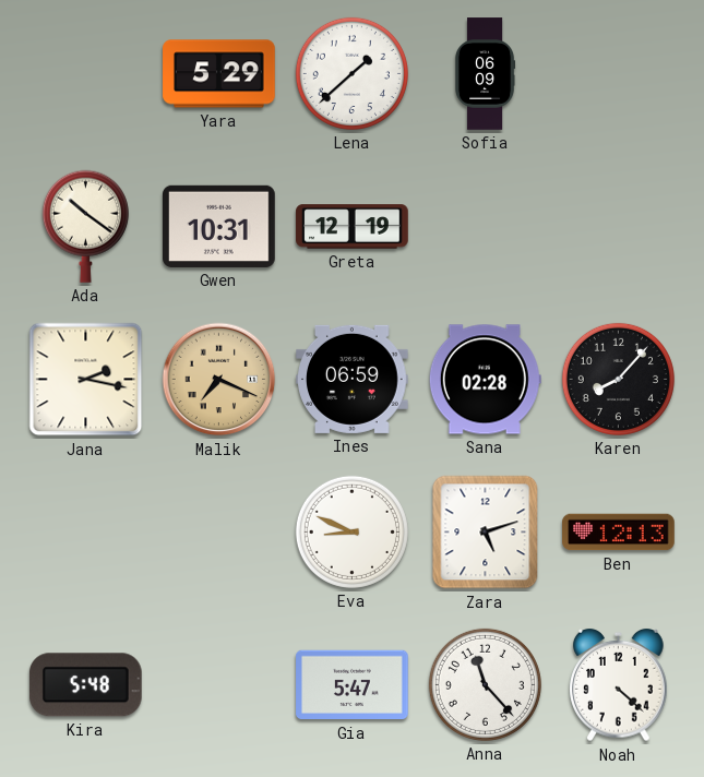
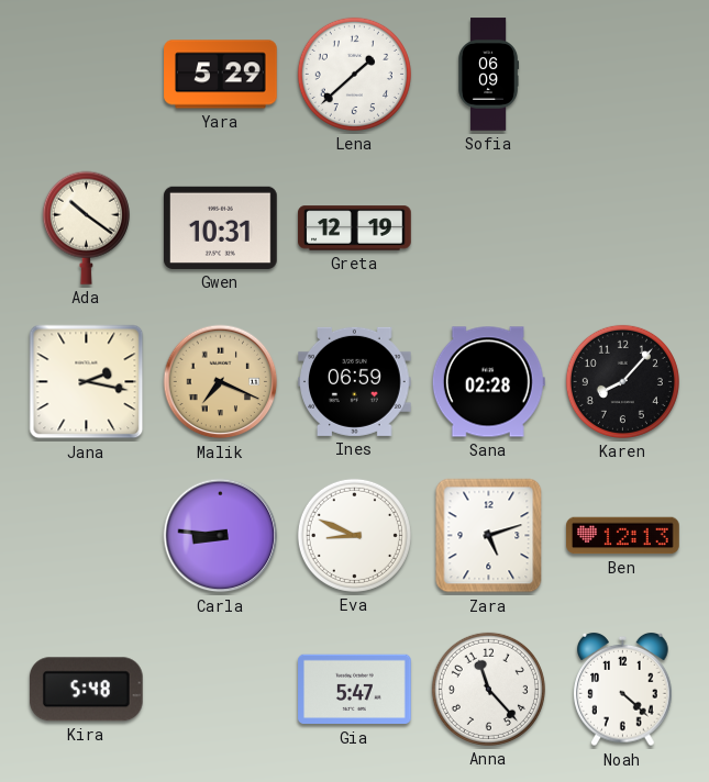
Carla: none -> 8:46 (221, 536)
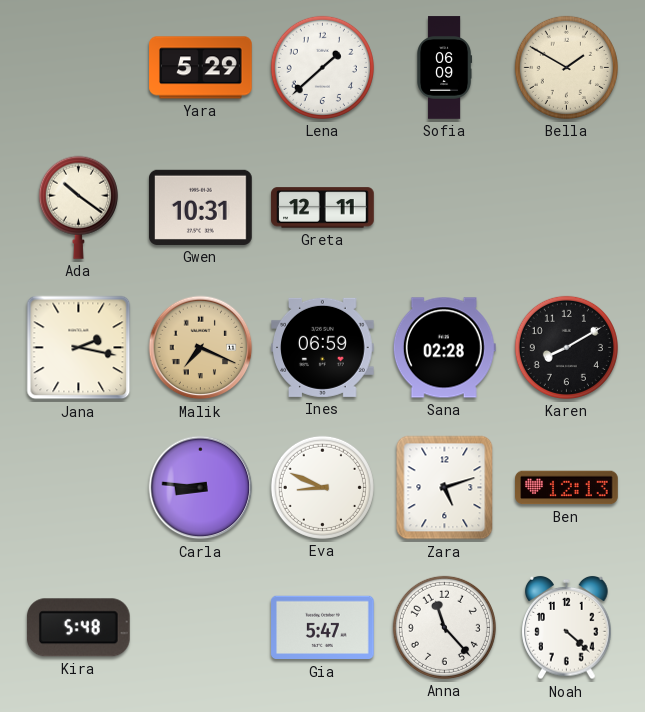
Bella: none -> 1:50 (566, 67)
Greta: 12:19 -> 12:11 (323, 208)
Karen: 8:07 -> 8:10 (566, 347)
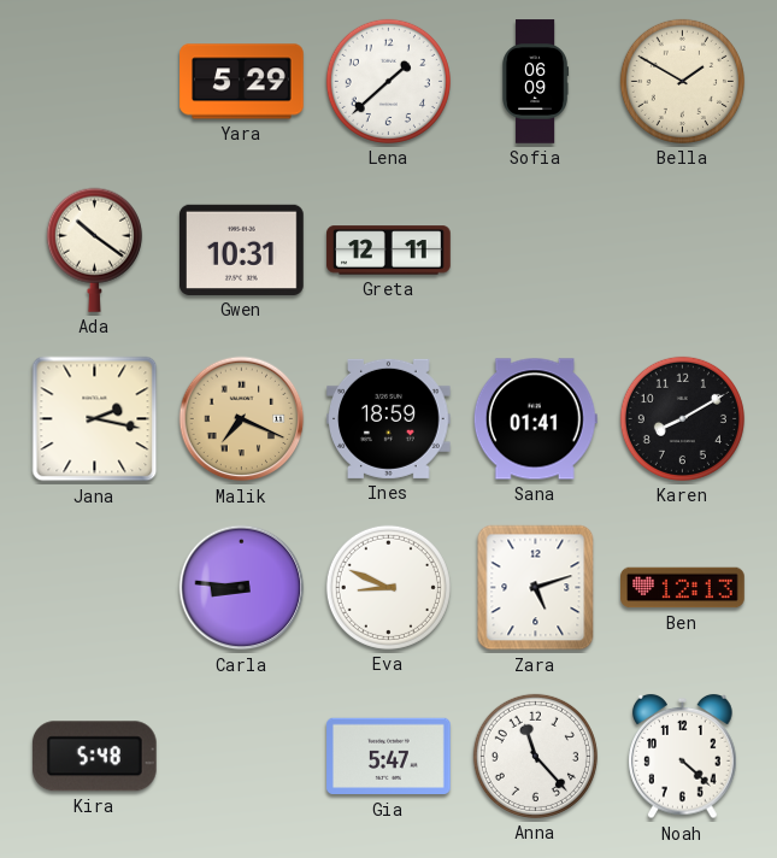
Ines: 06:59 -> 18:59 (389, 418)
Sana: 02:28 -> 01:41 (535, 419)
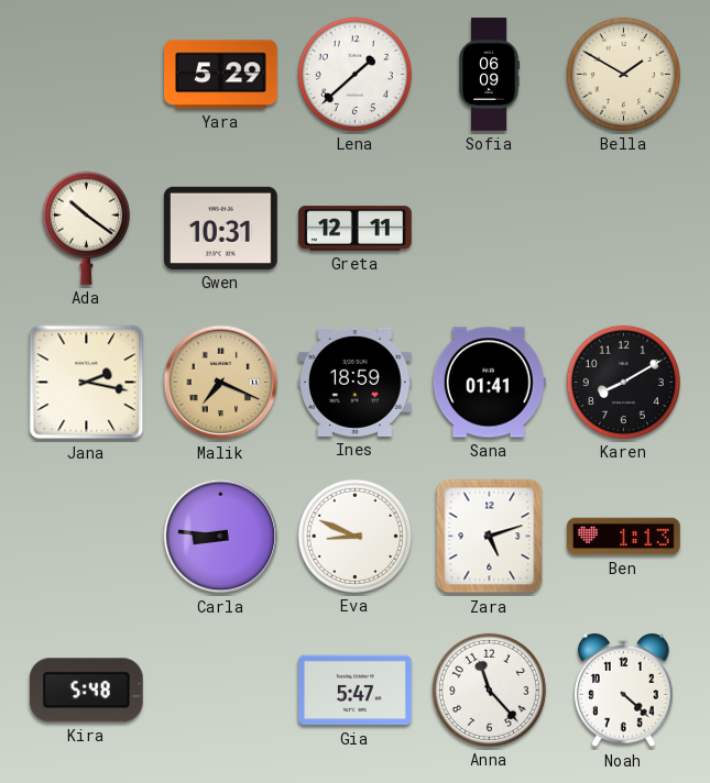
Ben: 12:13 -> 1:13 (624, 537)
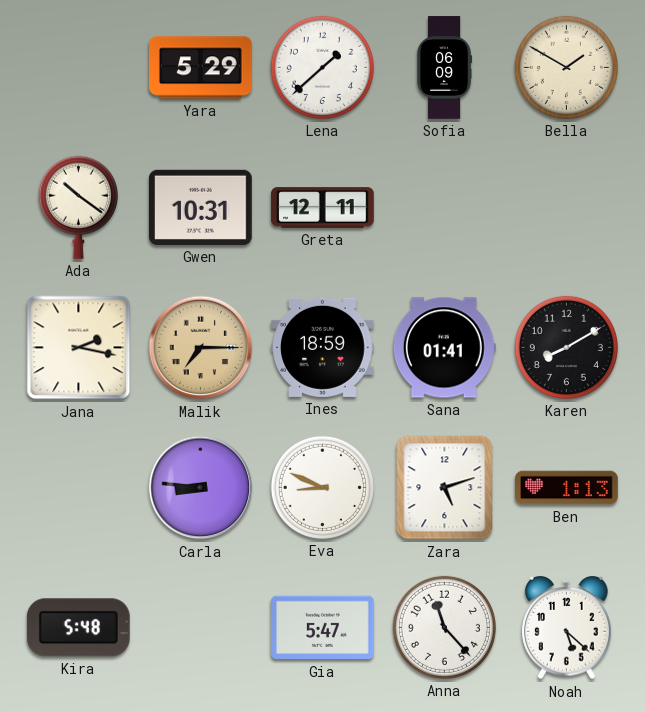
Malik: 7:19 -> 7:15 (201, 348)
Noah: 4:22 -> 5:22 (567, 628)
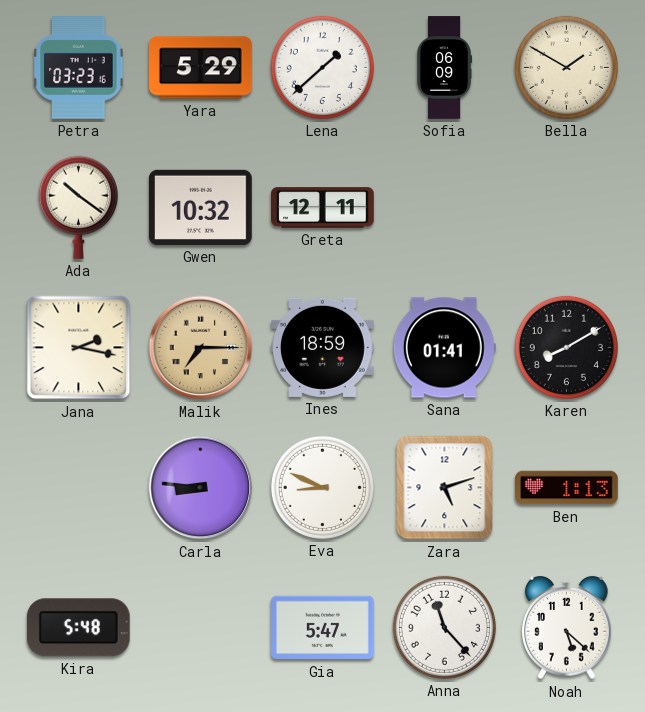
Petra: none -> 03:23 (79, 68)
Gwen: 10:31 -> 10:32 (201, 207)
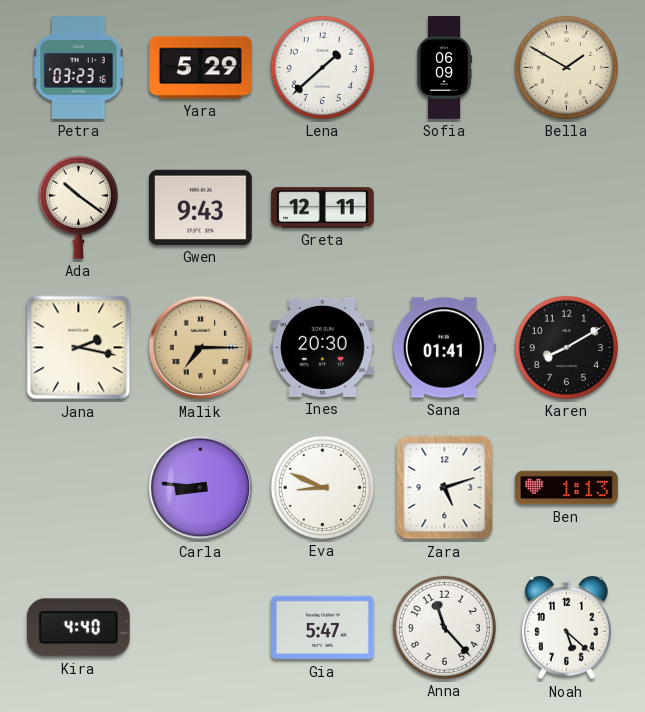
Gwen: 10:32 -> 9:43 (201, 207)
Ines: 18:59 -> 20:30 (323, 347)
Kira: 5:48 -> 4:40 (78, 628)
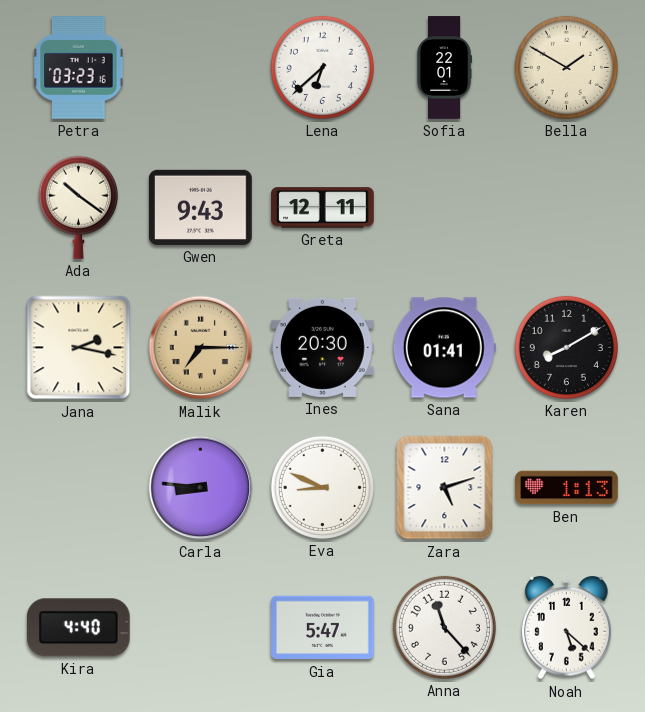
Yara: 5:29 -> none (201, 68)
Lena: 1:38 -> 6:38 (322, 67)
Sofia: 06:09 -> 22:01 (444, 68)
